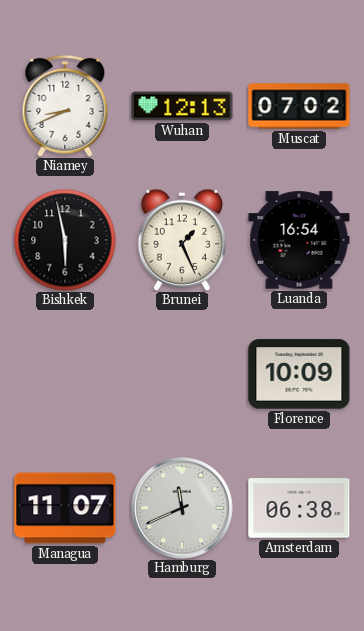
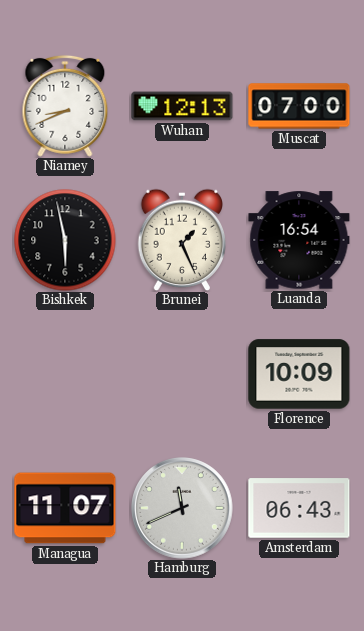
Muscat: 07:02 -> 07:00 (299, 106)
Amsterdam: 06:38 -> 06:43 (299, 508)
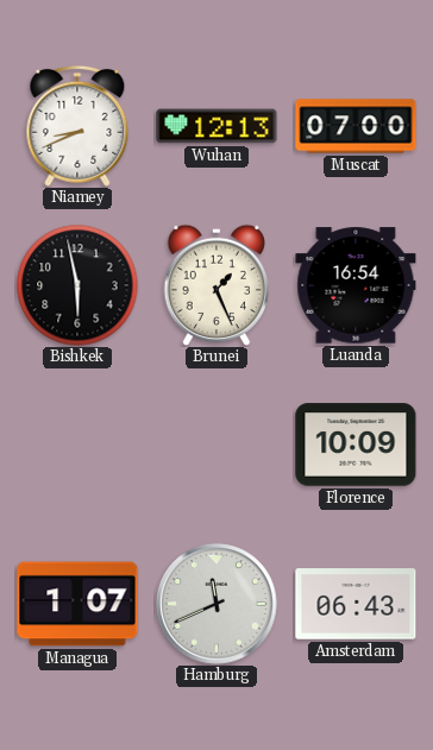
Managua: 11:07 -> 1:07 (77, 604)
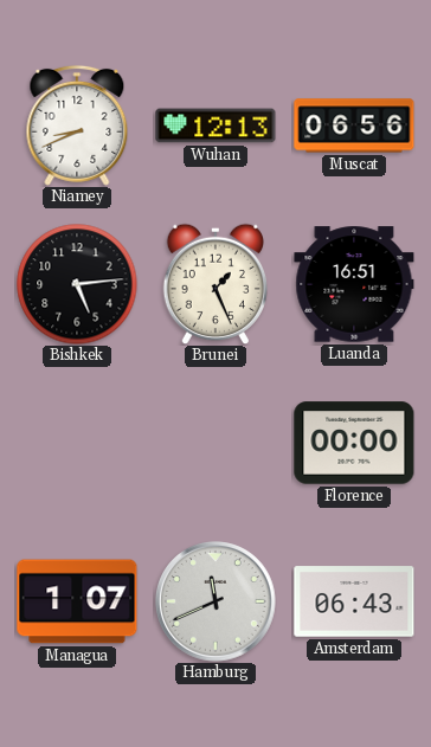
Muscat: 07:00 -> 06:56 (354, 125)
Bishkek: 5:58 -> 5:14 (77, 284)
Luanda: 16:54 -> 16:51 (354, 284)
Florence: 10:09 -> 00:00 (354, 443)
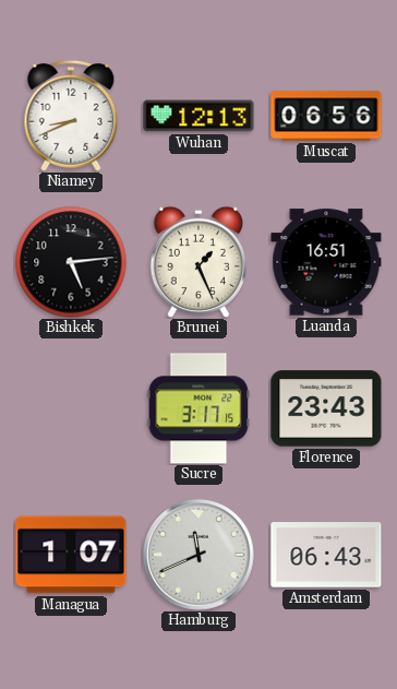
Sucre: none -> 3:17 (198, 408)
Florence: 00:00 -> 23:43 (326, 408)
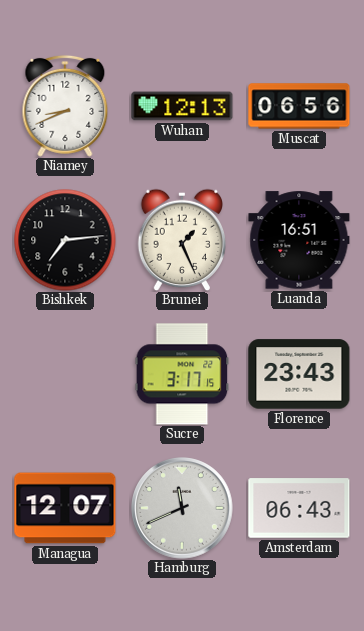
Bishkek: 5:14 -> 7:14 (65, 240)
Managua: 1:07 -> 12:07 (65, 508)
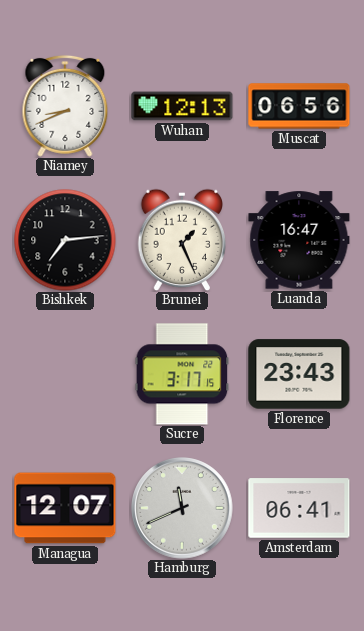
Luanda: 16:51 -> 16:47 (299, 240)
Amsterdam: 06:43 -> 06:41 (299, 508)
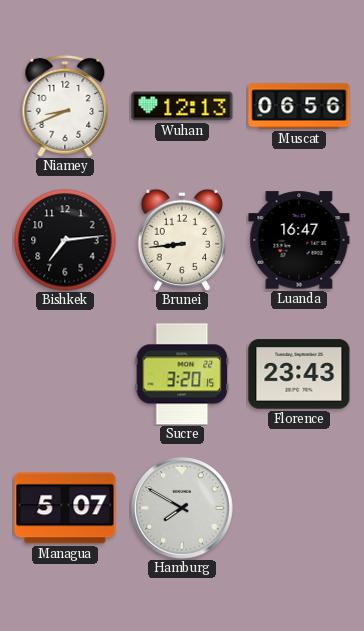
Brunei: 1:26 -> 8:44 (181, 240)
Sucre: 3:17 -> 3:20 (182, 374)
Managua: 12:07 -> 5:07 (65, 508)
Hamburg: 11:41 -> 7:50 (182, 508)
Amsterdam: 06:41 -> none (299, 508)
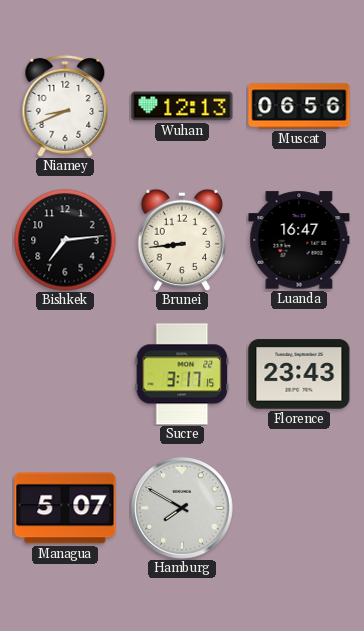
Sucre: 3:20 -> 3:17 (182, 374)
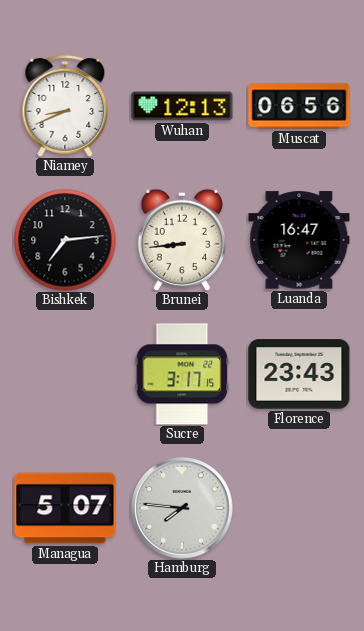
Hamburg: 7:50 -> 7:46 (182, 508)
